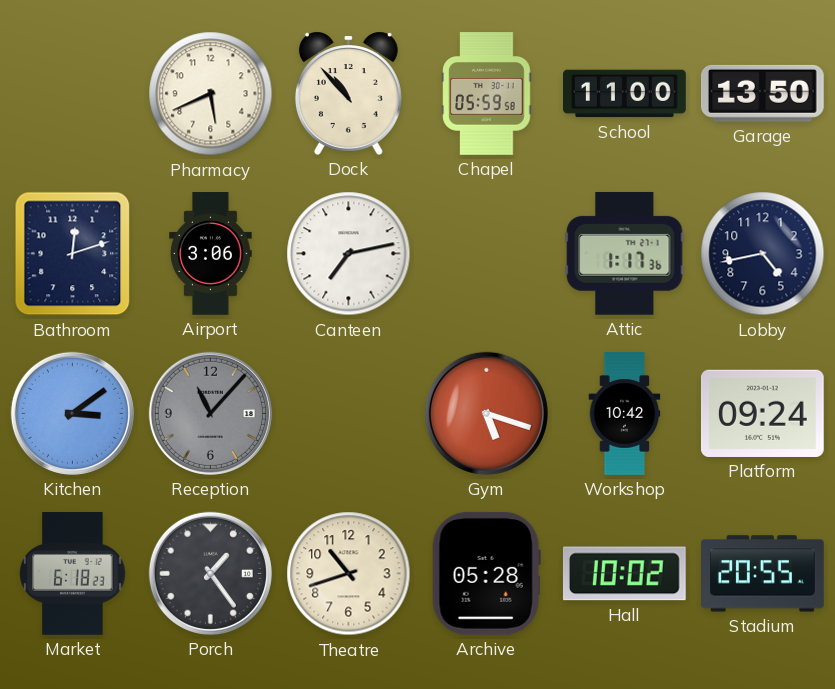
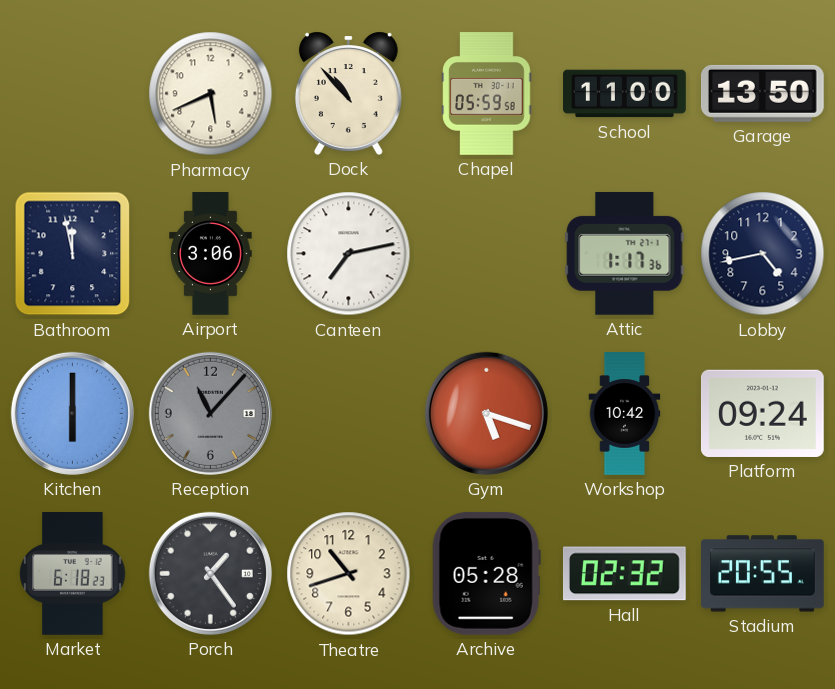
Bathroom: 12:12 -> 11:58 (73, 254)
Kitchen: 3:09 -> 6:00 (72, 413)
Hall: 10:02 -> 02:32 (624, 574)
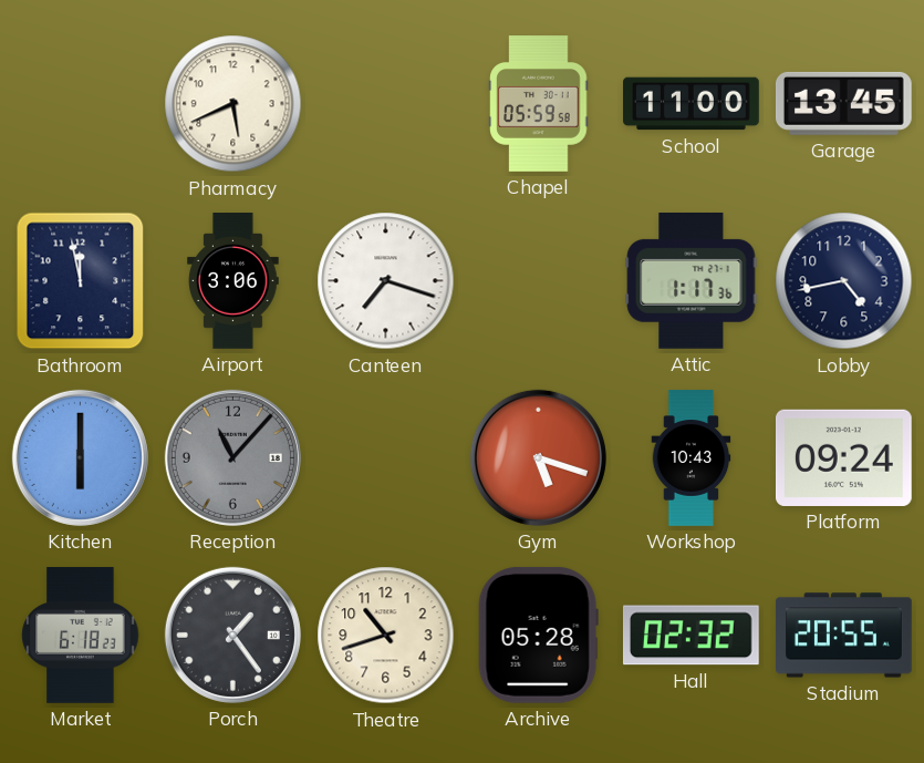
Dock: 10:53 -> none (348, 93)
Garage: 13:50 -> 13:45 (843, 103)
Canteen: 7:13 -> 7:18 (386, 281)
Workshop: 10:42 -> 10:43 (692, 458)
